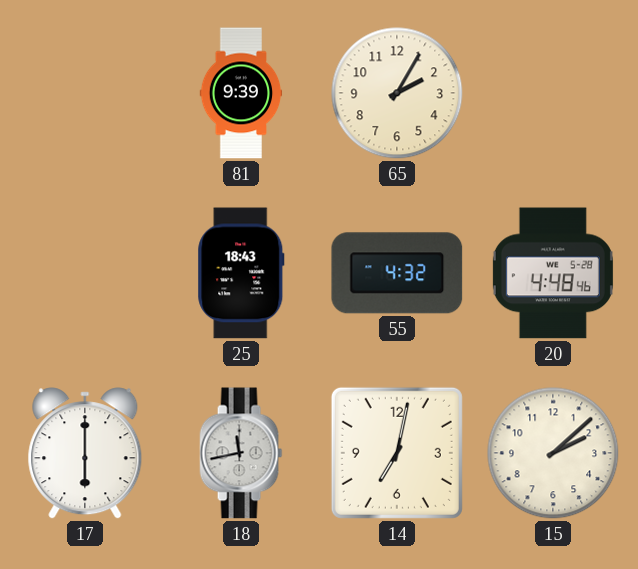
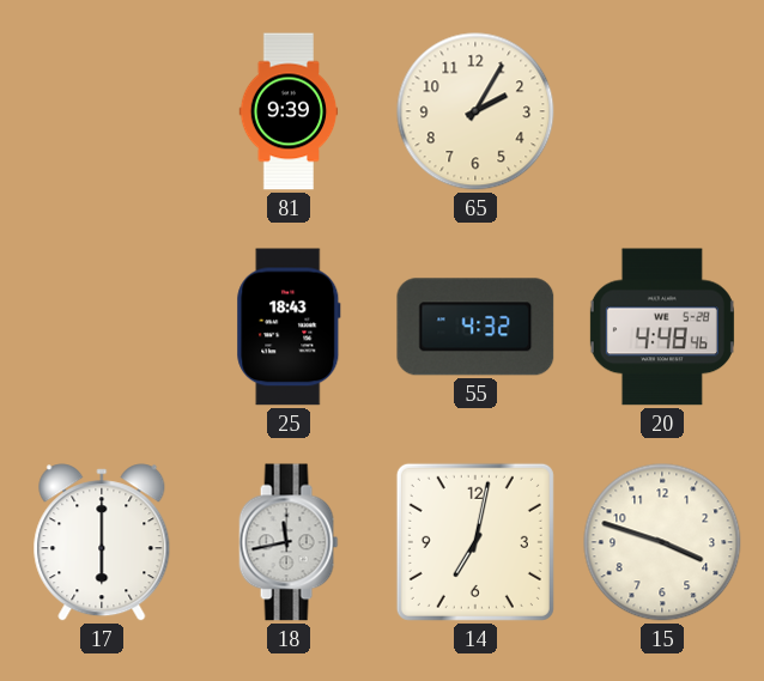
15: 2:08 -> 3:48 (662, 542)
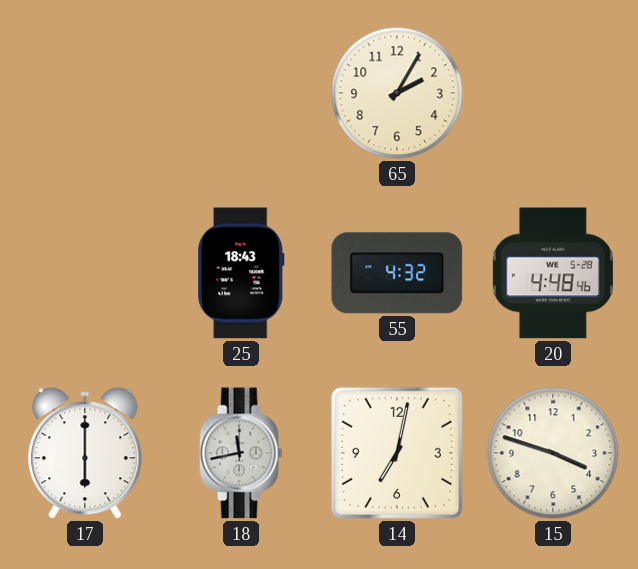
81: 9:39 -> none (289, 111)
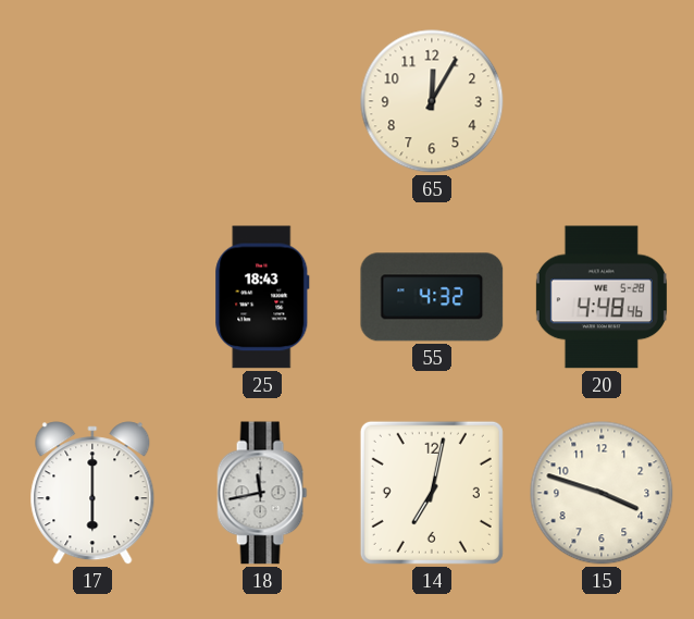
65: 2:05 -> 12:05 (432, 101)
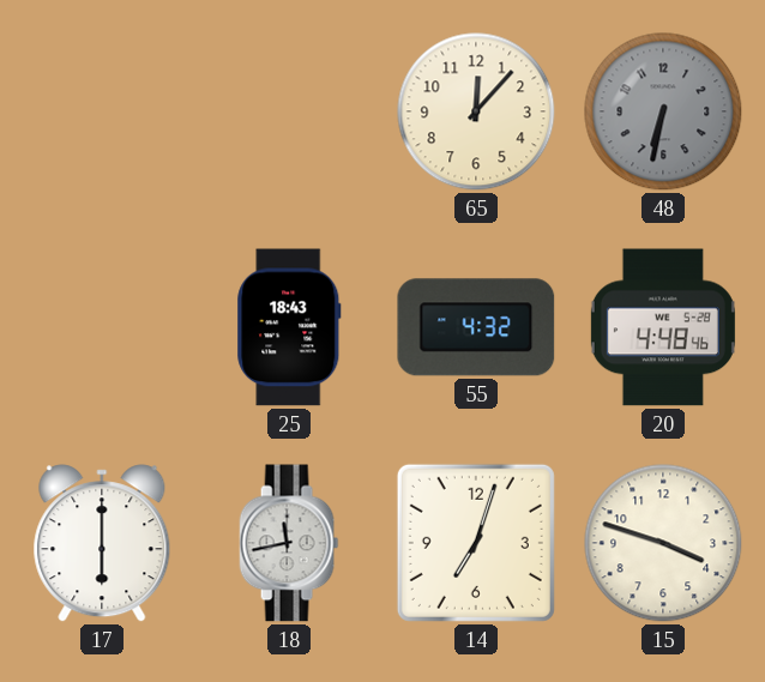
65: 12:05 -> 12:07 (476, 111)
48: none -> 6:32 (663, 111)
14: 7:02 -> 7:03 (476, 543)
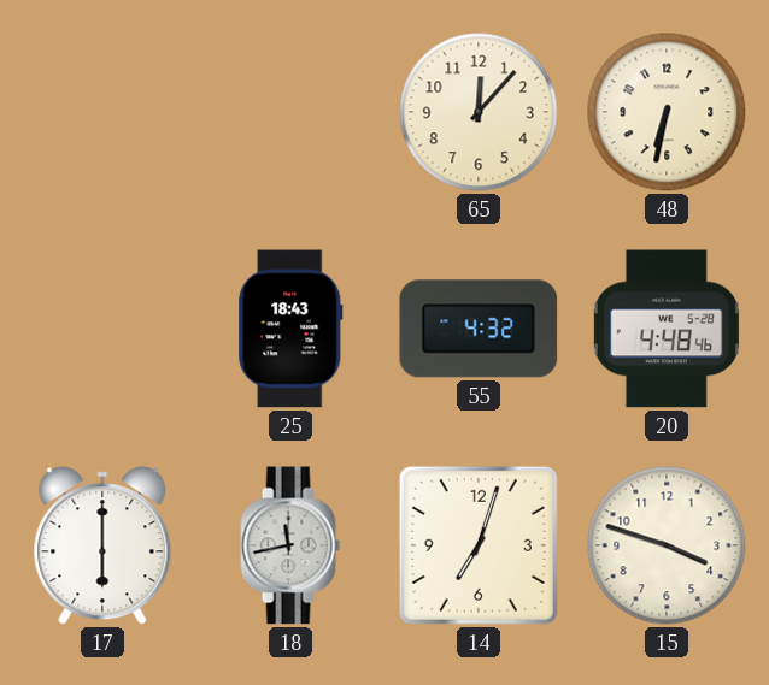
48 dial: grey -> cream (667, 112)
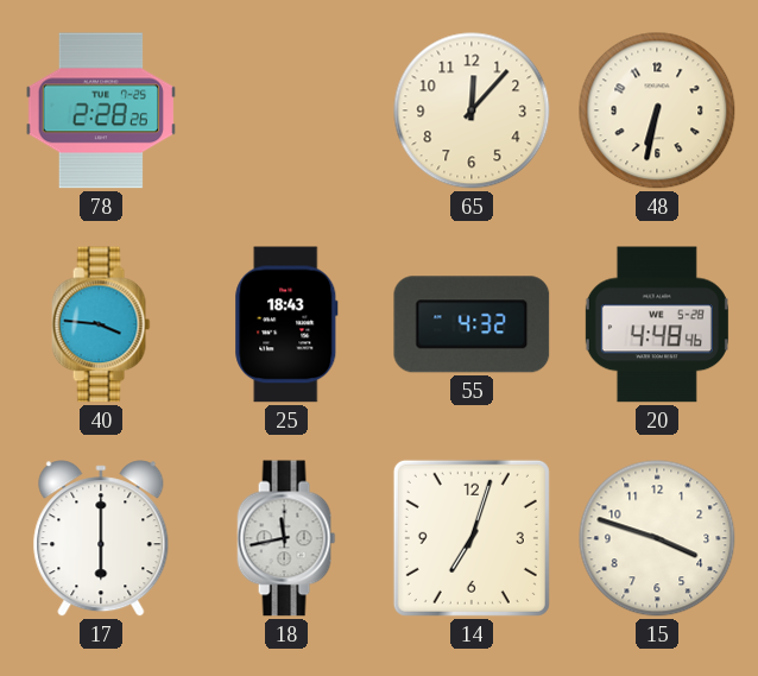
78: none -> 2:28 (100, 110)
40: none -> 3:46 (101, 324)
